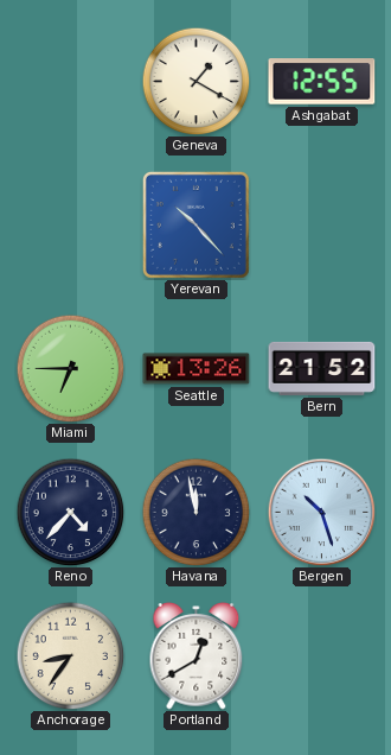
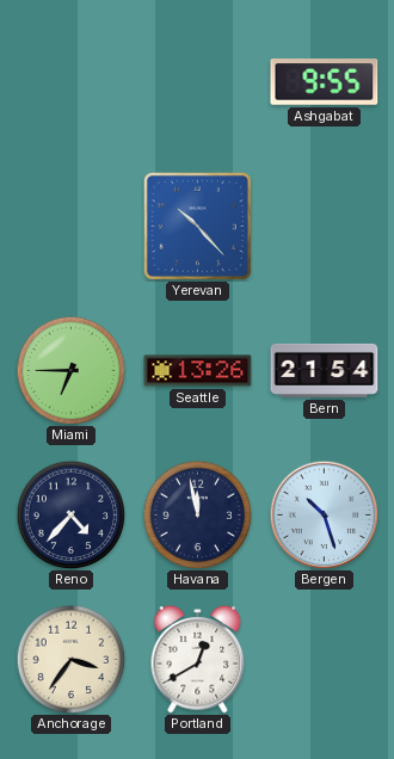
Geneva: 1:20 -> none (195, 81)
Ashgabat: 12:55 -> 9:55 (325, 82)
Bern: 21:52 -> 21:54 (325, 370)
Anchorage: 8:36 -> 3:36 (70, 659)
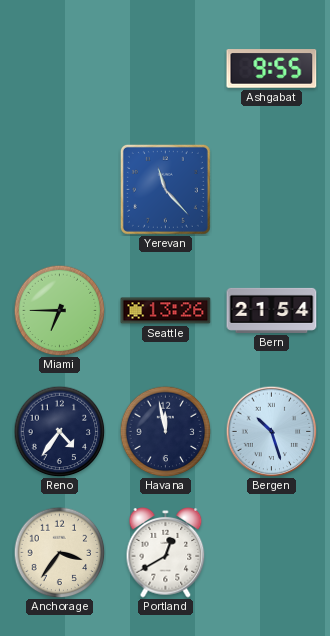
Yerevan: 10:23 -> 11:23 (165, 189)
Reno: 4:37 -> 4:36 (59, 431)
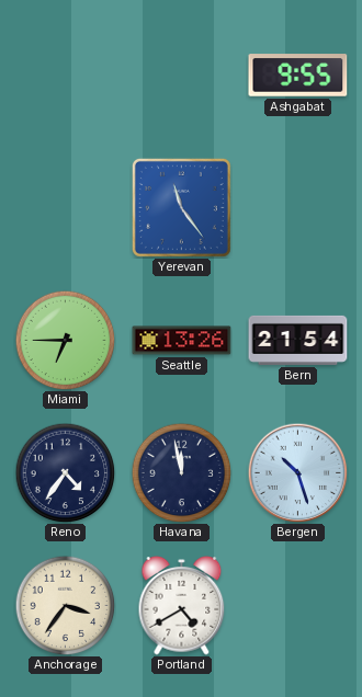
Yerevan: 11:23 -> 11:24 (181, 207)
Portland: 12:40 -> 4:40 (182, 606)
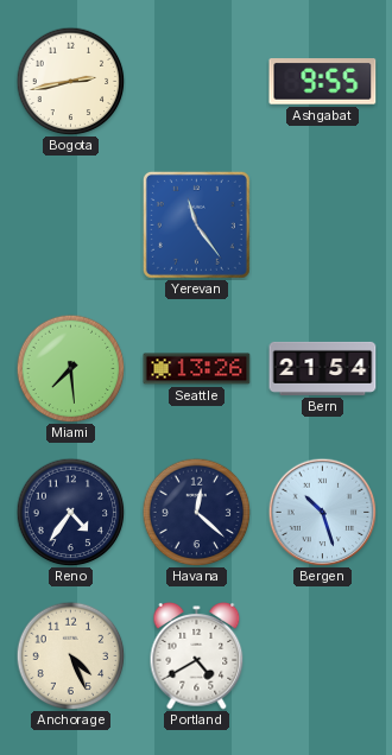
Bogota: none -> 2:43 (70, 81)
Miami: 6:45 -> 7:29 (70, 368)
Havana: 11:58 -> 12:22 (196, 512)
Anchorage: 3:36 -> 4:26 (70, 655)
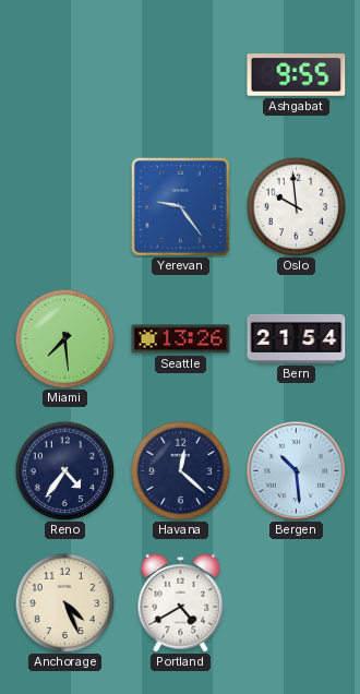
Bogota: 2:43 -> none (70, 81)
Yerevan: 11:24 -> 9:24 (180, 206)
Oslo: none -> 9:59 (296, 206)
Bergen: 10:27 -> 10:29 (296, 470)
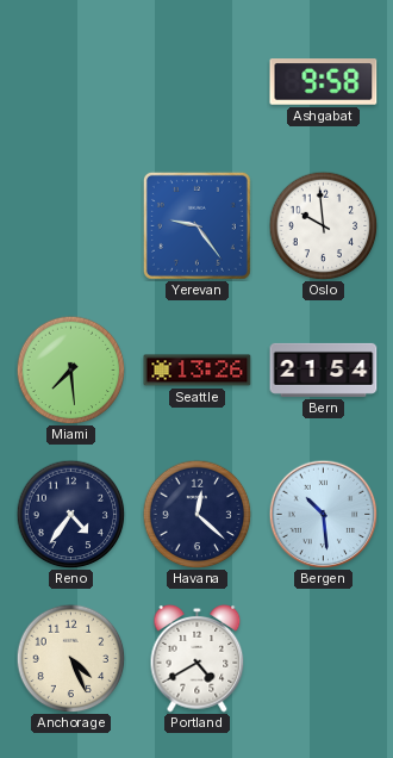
Ashgabat: 9:55 -> 9:58 (324, 82)
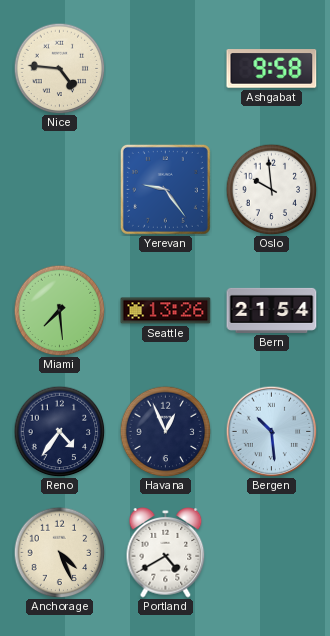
Nice: none -> 4:46 (59, 68)
Havana: 12:22 -> 12:56 (165, 431)
